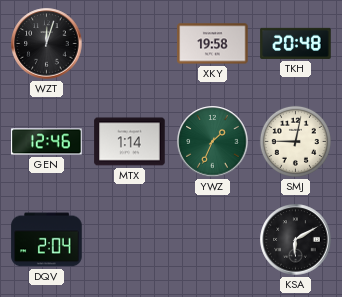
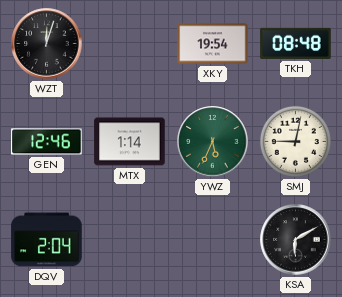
XKY: 19:58 -> 19:54 (213, 44)
TKH: 20:48 -> 08:48 (296, 43)
YWZ: 1:34 -> 5:34 (213, 142)
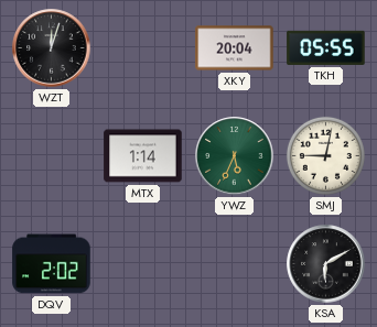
XKY: 19:54 -> 20:04 (235, 48)
TKH: 08:48 -> 05:55 (326, 47)
GEN: 12:46 -> none (47, 142)
DQV: 2:04 -> 2:02 (52, 264)
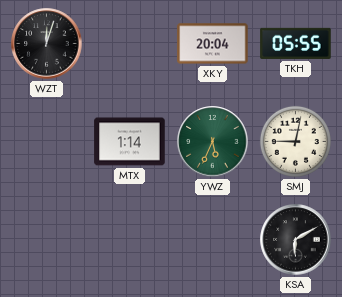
DQV: 2:02 -> none (52, 264)
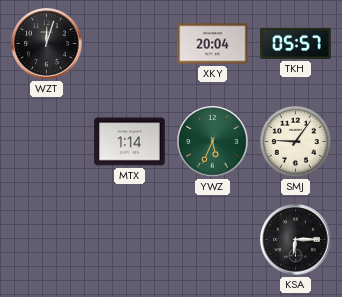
TKH: 05:55 -> 05:57 (296, 43)
SMJ: 9:02 -> 9:06 (295, 141)
KSA: 6:10 -> 6:15 (296, 240)
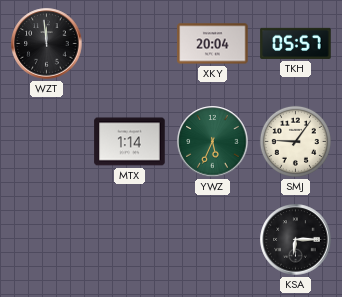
WZT: 12:03 -> 11:59 (47, 44)
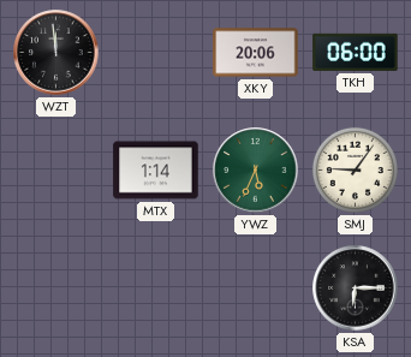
XKY: 20:04 -> 20:06 (256, 53)
TKH: 05:57 -> 06:00 (356, 52)
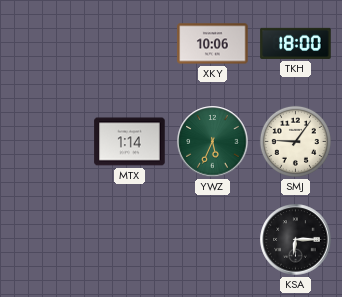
WZT: 11:59 -> none (56, 53)
XKY: 20:06 -> 10:06 (213, 44)
TKH: 06:00 -> 18:00 (296, 43)
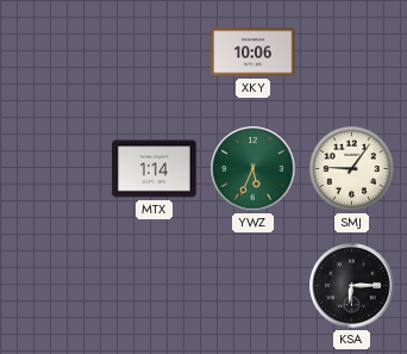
TKH: 18:00 -> none (296, 43)
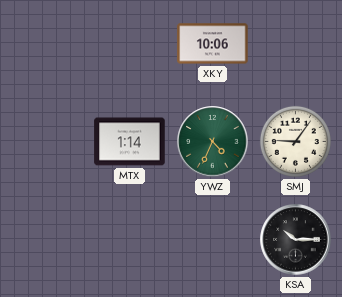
YWZ: 5:34 -> 4:34 (213, 142)
KSA: 6:15 -> 10:15 (296, 240)
